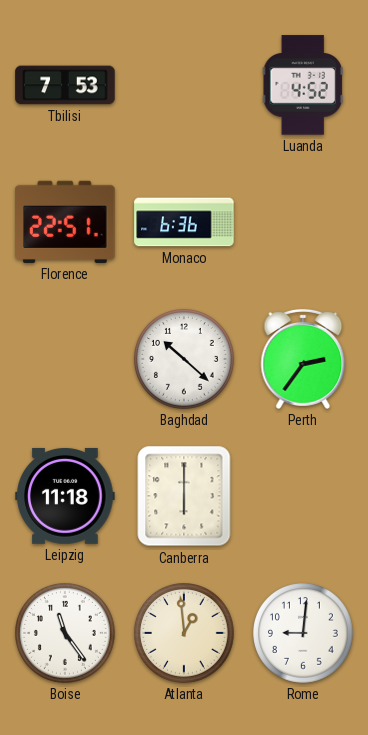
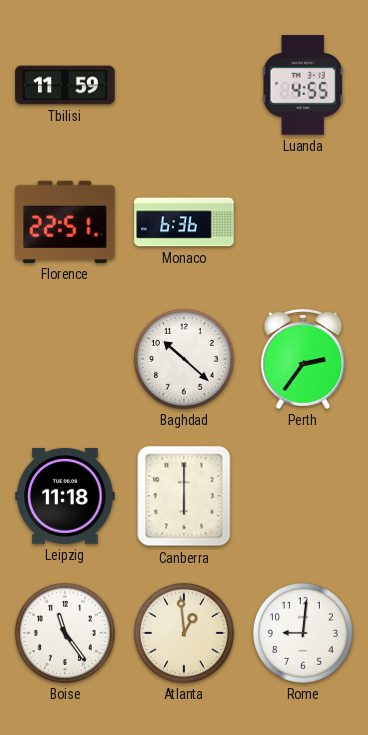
Tbilisi: 7:53 -> 11:59 (65, 85)
Luanda: 4:52 -> 4:55 (303, 85)
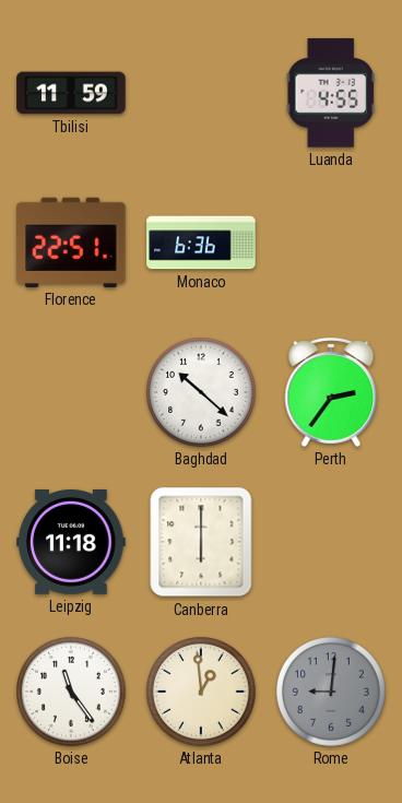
Rome dial: white -> grey (332, 693)
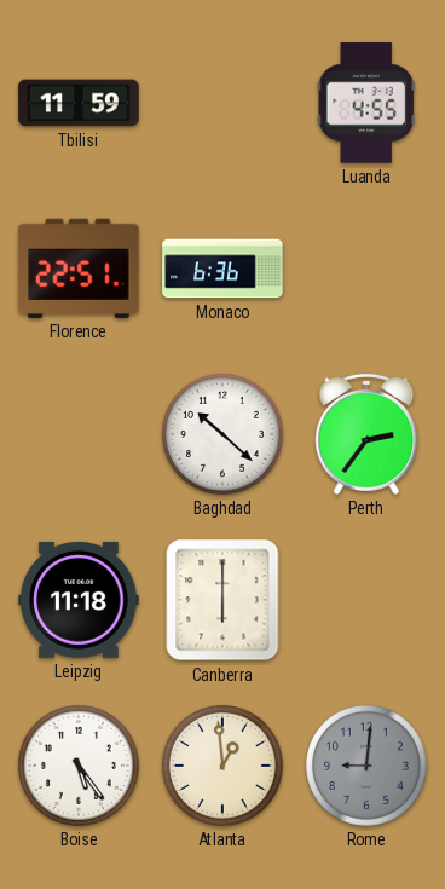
Boise: 11:24 -> 5:24 (80, 767)
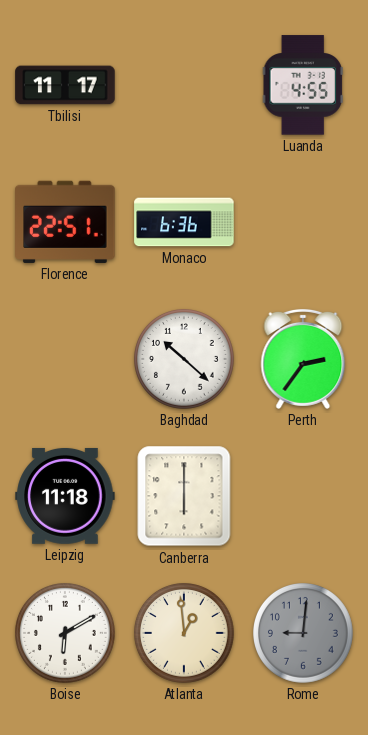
Tbilisi: 11:59 -> 11:17 (65, 85)
Boise: 5:24 -> 6:10 (66, 634)
